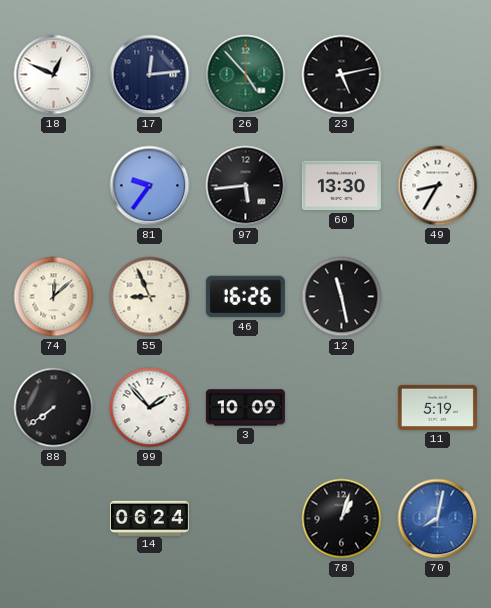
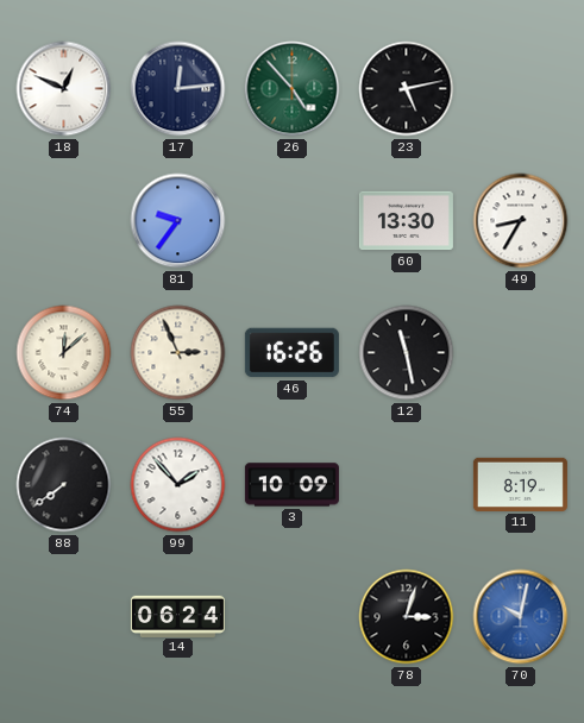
97: 5:44 -> none (246, 186)
55: 8:56 -> 2:56 (178, 353)
11: 5:19 -> 8:19 (520, 484)
78: 1:03 -> 3:03 (407, 617)
70: 8:02 -> 10:02 (521, 617)
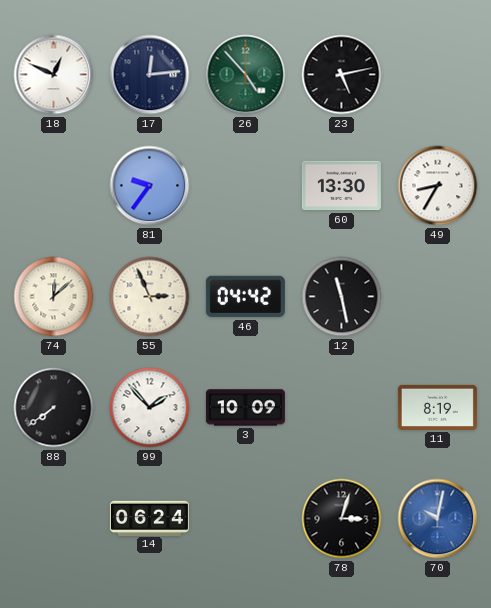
46: 16:26 -> 04:42 (245, 297)
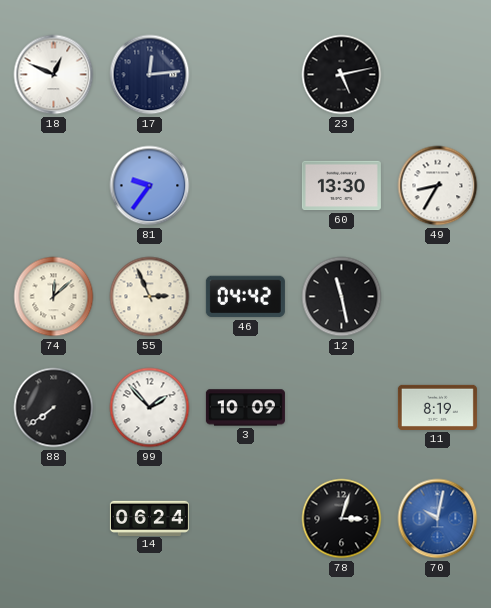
26: 4:53 -> none (246, 75)
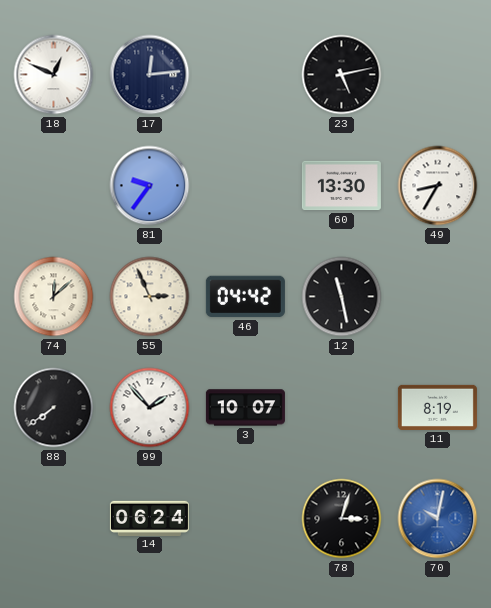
3: 10:09 -> 10:07 (245, 408)
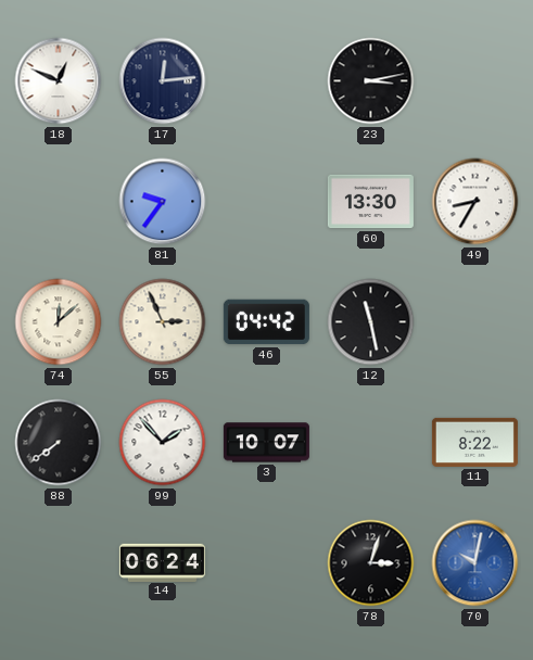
23: 5:13 -> 3:13 (371, 81)
11: 8:19 -> 8:22 (474, 442)
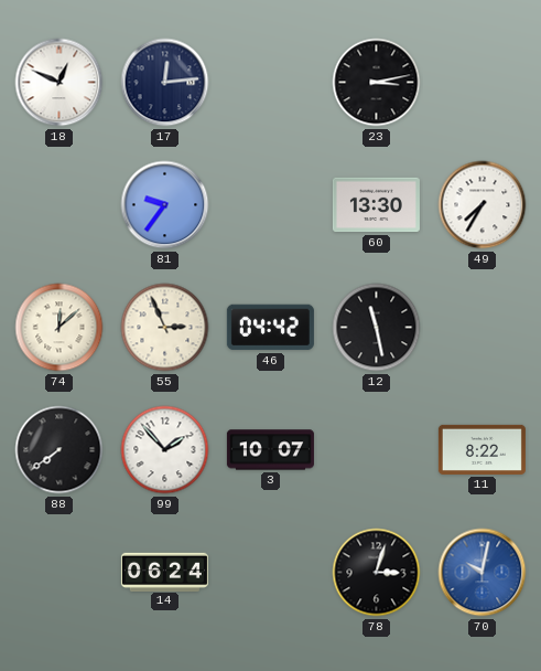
49: 8:35 -> 7:35 (483, 205)
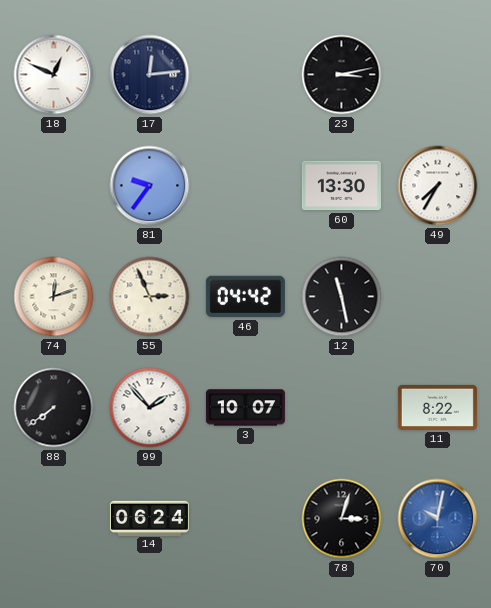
74: 12:08 -> 12:12 (54, 297)
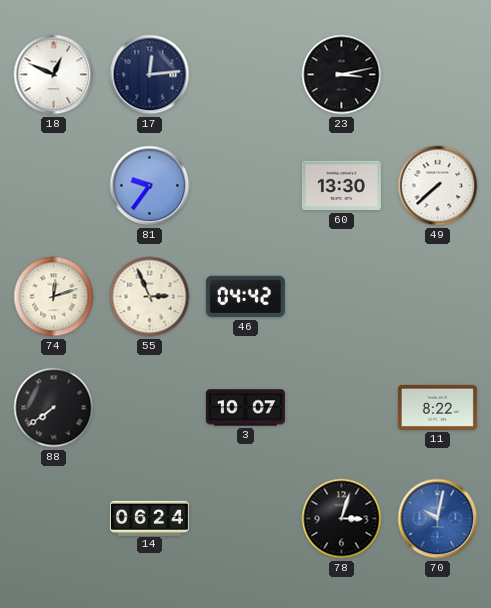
49: 7:35 -> 7:38 (438, 186)
12: 11:28 -> none (342, 297)
99: 1:53 -> none (150, 408)
